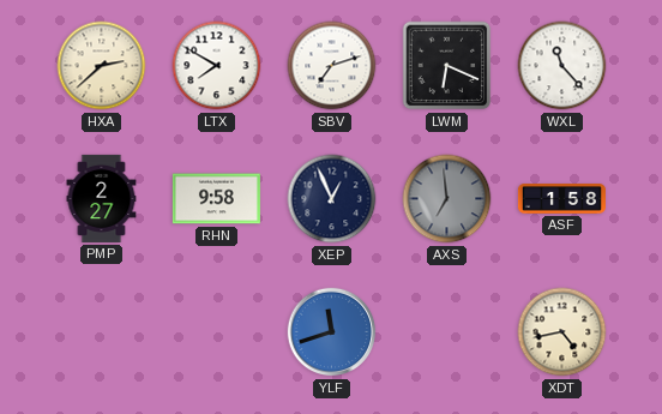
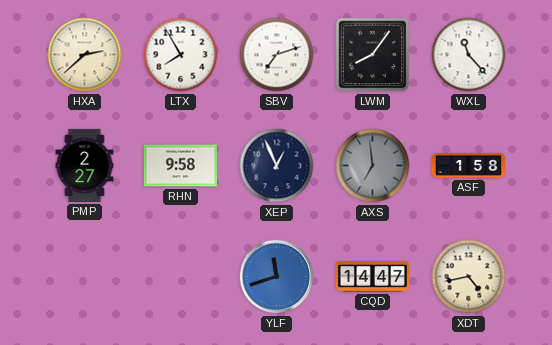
LTX: 7:50 -> 7:55 (181, 55)
LWM: 6:19 -> 8:06 (373, 55)
CQD: none -> 14:47 (372, 277)
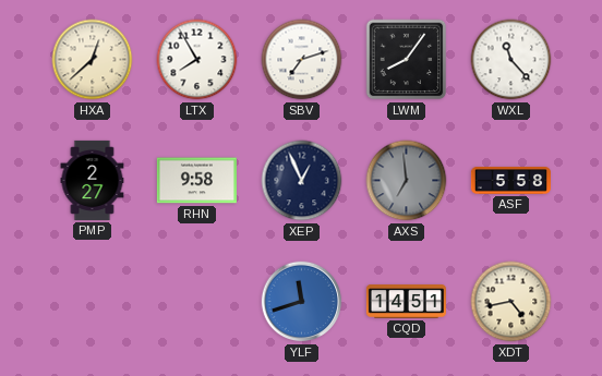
HXA: 2:38 -> 12:38 (93, 60)
ASF: 1:58 -> 5:58 (510, 181)
CQD: 14:47 -> 14:51 (406, 302)
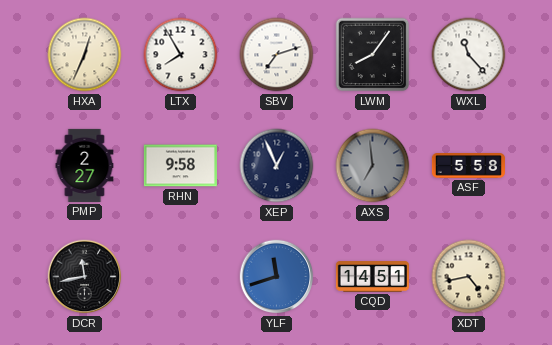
HXA: 12:38 -> 12:34 (85, 55)
DCR: none -> 11:43 (85, 277)
